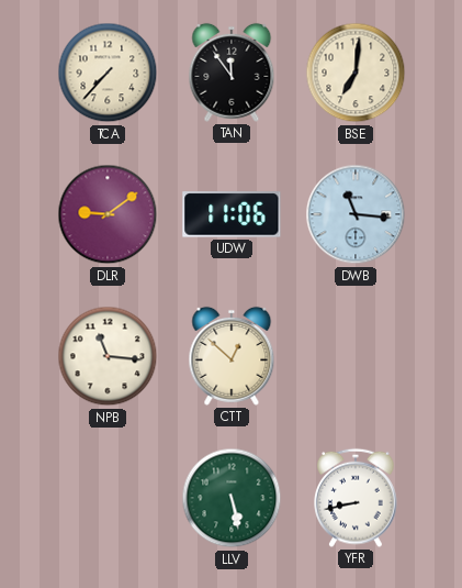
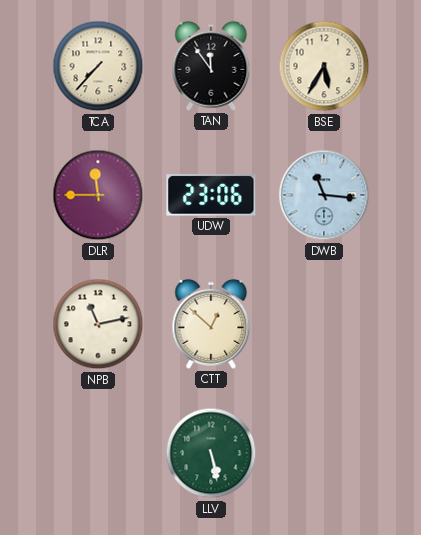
BSE: 7:01 -> 5:35 (324, 66)
DLR: 9:09 -> 11:45 (98, 195)
UDW: 11:06 -> 23:06 (211, 195)
NPB: 11:16 -> 11:13 (98, 324)
YFR: 8:43 -> none (356, 498)
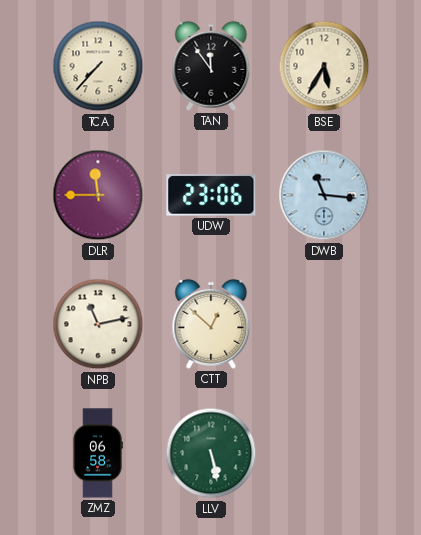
ZMZ: none -> 06:58 (98, 453)
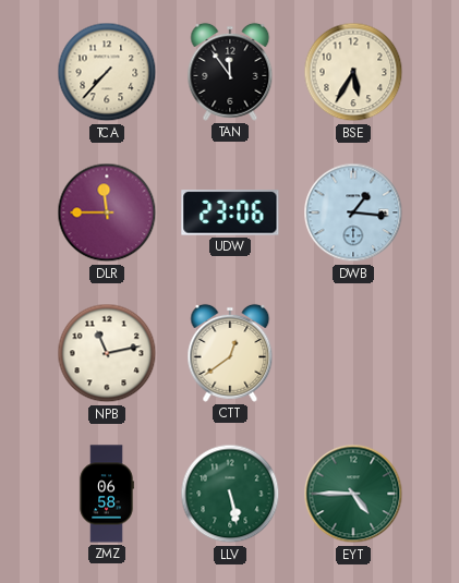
DWB: 11:16 -> 1:16 (353, 212)
CTT: 12:52 -> 12:39 (230, 353)
EYT: none -> 4:45 (353, 494)
